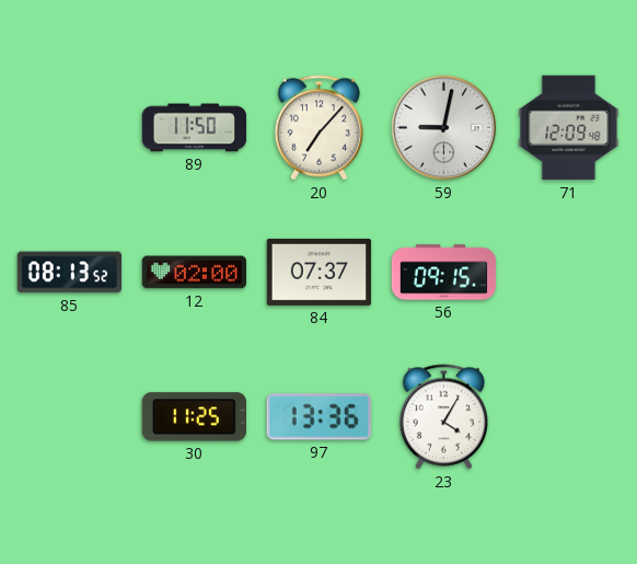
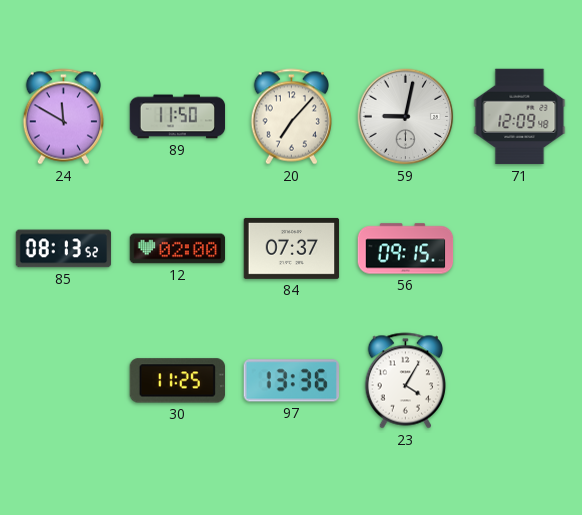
24: none -> 11:50 (63, 117)
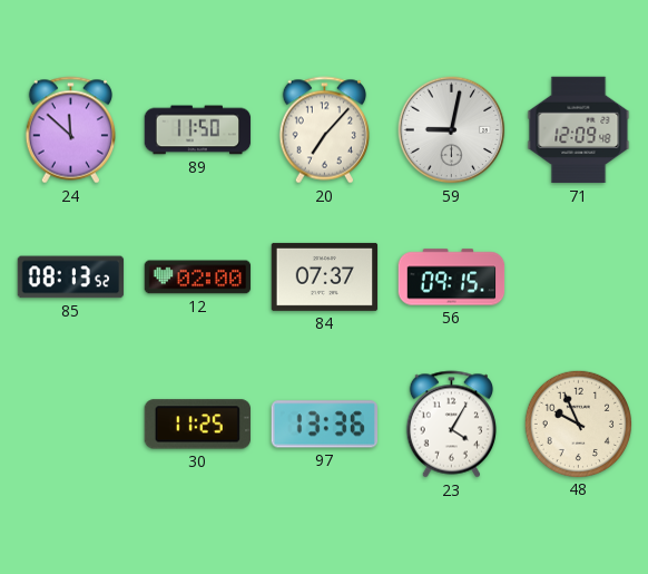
24: 11:50 -> 11:52 (70, 130)
48: none -> 9:56 (578, 424)
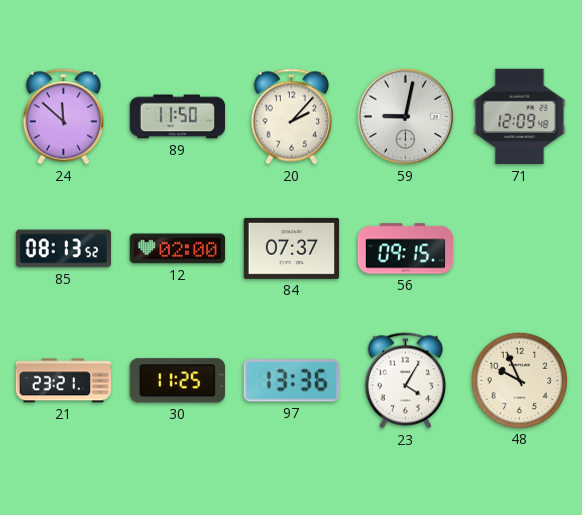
20: 7:07 -> 2:07 (291, 117)
21: none -> 23:21 (64, 381)
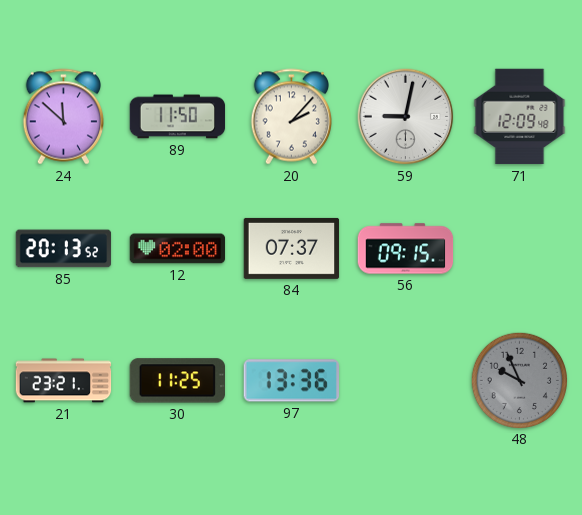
85: 08:13 -> 20:13 (64, 249)
23: 4:05 -> none (405, 381)
48 dial: cream -> grey (519, 380)
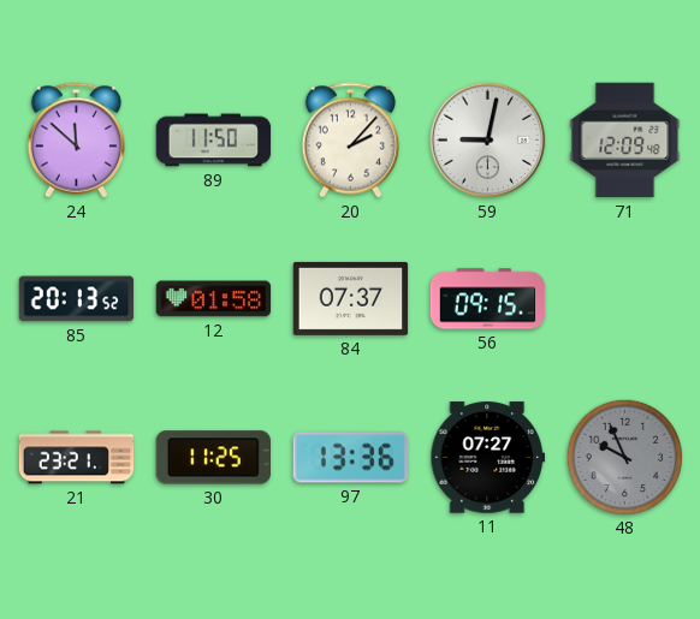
12: 02:00 -> 01:58 (214, 299)
11: none -> 07:27 (487, 458)
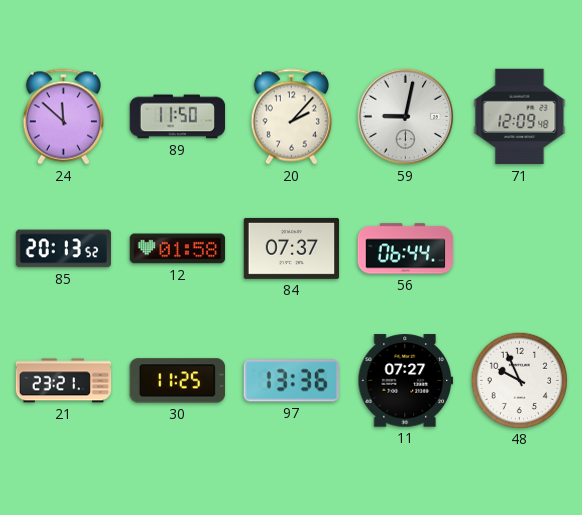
56: 09:15 -> 06:44 (406, 249)
48 dial: grey -> white (519, 380)
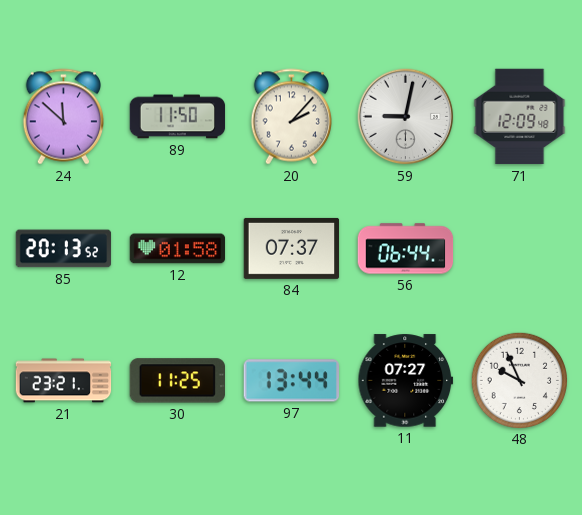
97: 13:36 -> 13:44 (291, 381)
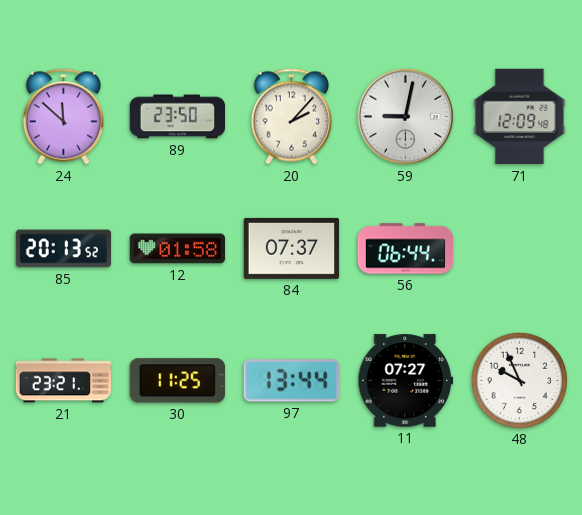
89: 11:50 -> 23:50 (178, 117)
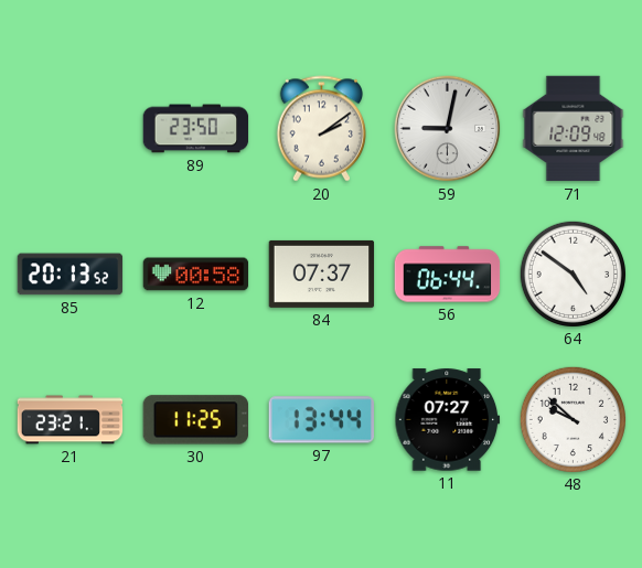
24: 11:52 -> none (63, 117)
20: 2:07 -> 2:09 (321, 129)
12: 01:58 -> 00:58 (196, 275)
64: none -> 4:51 (573, 274)
48: 9:56 -> 9:52 (573, 419)
